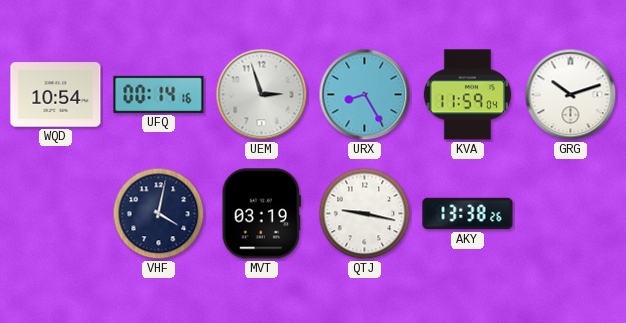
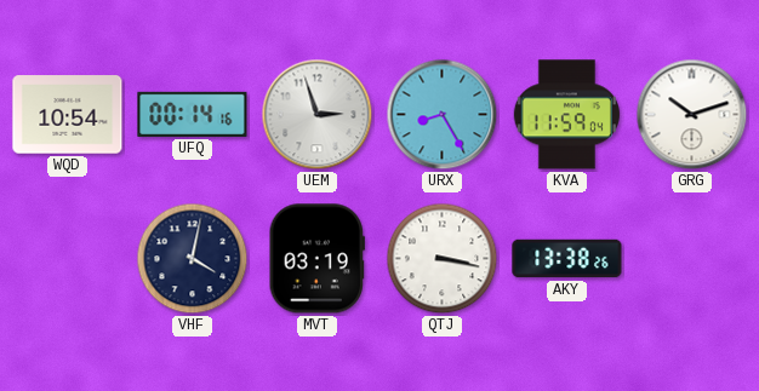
QTJ: 9:17 -> 3:17 (443, 259)
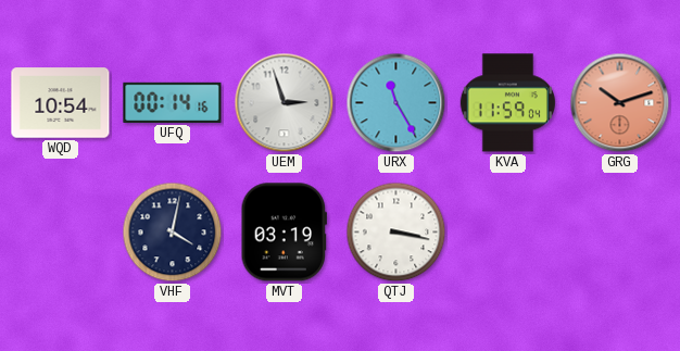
URX: 8:25 -> 11:25 (396, 103)
GRG dial: white -> salmon (620, 103)
AKY: 13:38 -> none (567, 259)
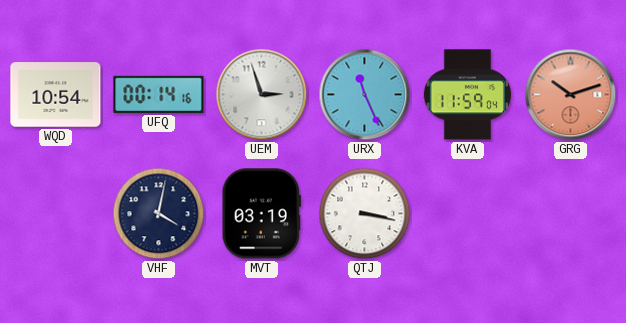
URX: 11:25 -> 11:26 (365, 95)
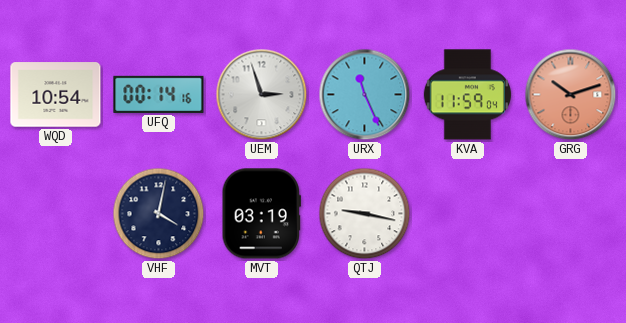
QTJ: 3:17 -> 9:17 (365, 214)
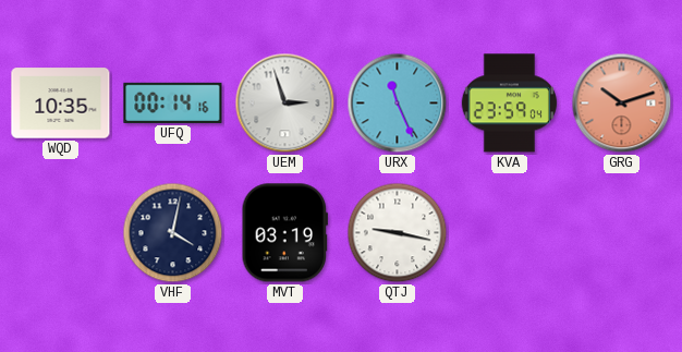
WQD: 10:54 -> 10:35 (61, 104)
KVA: 11:59 -> 23:59 (509, 104)
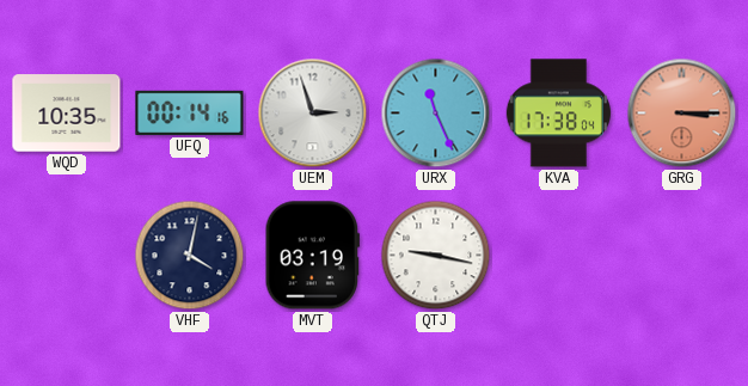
KVA: 23:59 -> 17:38 (558, 114)
GRG: 10:12 -> 3:15 (682, 114)
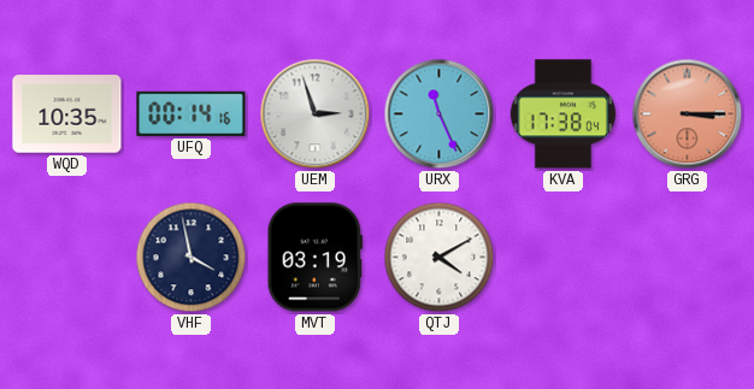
VHF: 4:02 -> 3:58 (192, 258)
QTJ: 9:17 -> 4:10 (440, 258)
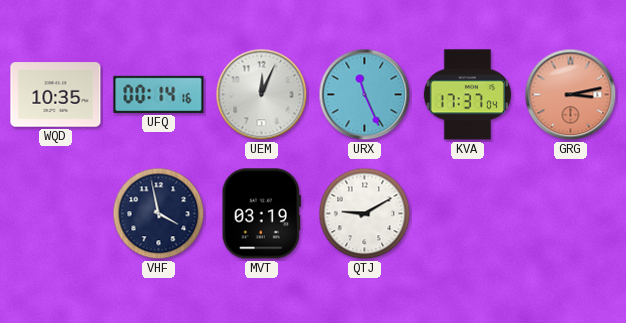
UEM: 2:57 -> 12:04 (262, 95)
KVA: 17:38 -> 17:37 (467, 95)
GRG: 3:15 -> 3:13 (571, 95)
QTJ: 4:10 -> 9:10 (365, 214)
